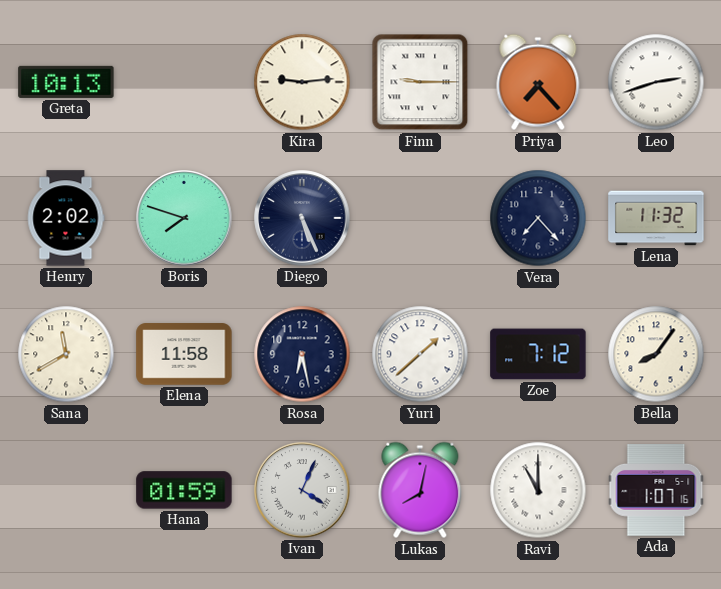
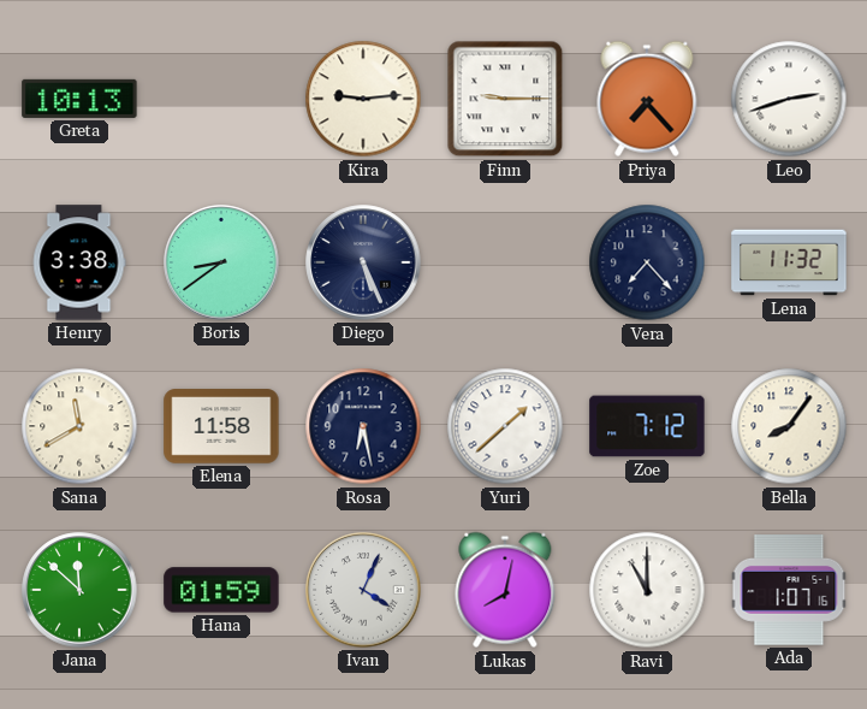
Henry: 2:02 -> 3:38 (79, 262)
Boris: 7:48 -> 8:39 (221, 262)
Jana: none -> 11:52 (79, 590)
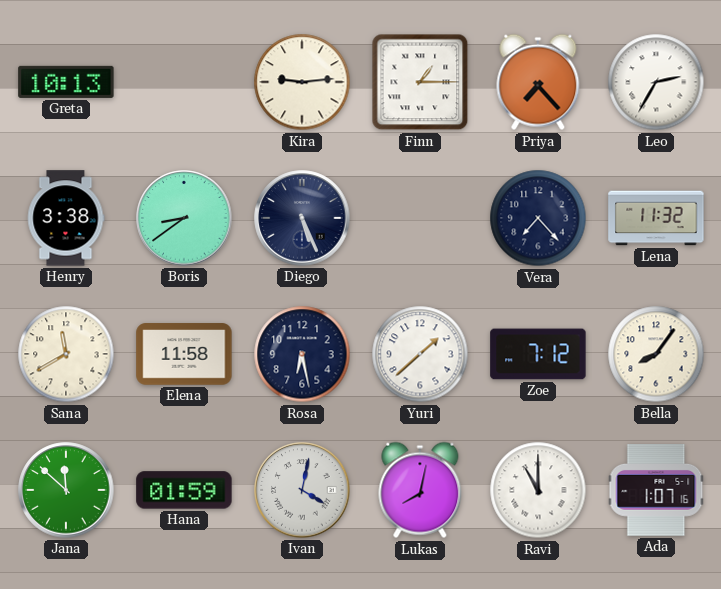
Finn: 9:15 -> 1:15 (420, 82)
Leo: 2:42 -> 2:35 (656, 82)
Ivan: 4:04 -> 4:02 (302, 490)
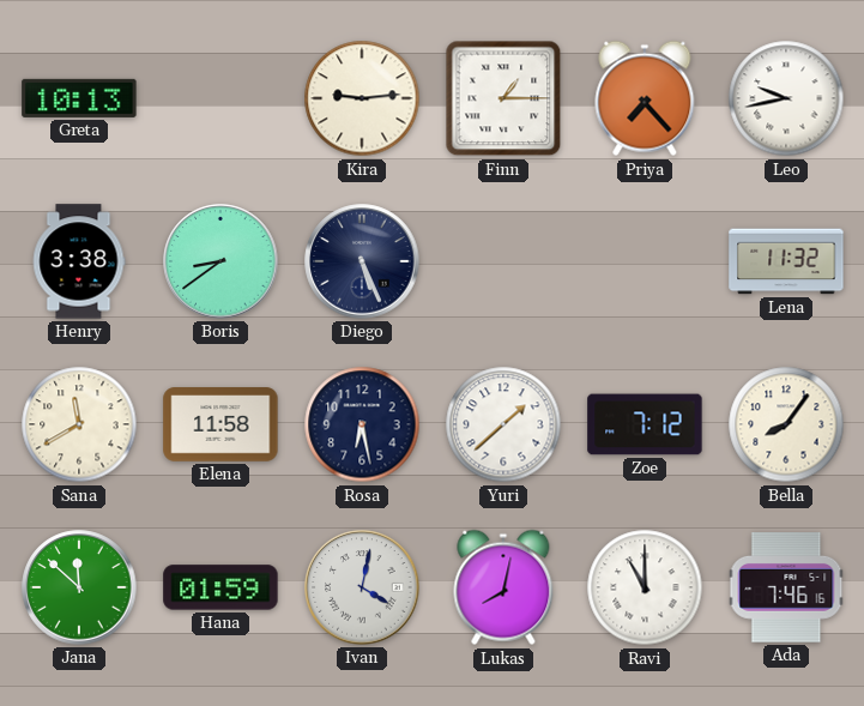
Leo: 2:35 -> 9:43 (786, 98)
Vera: 7:23 -> none (538, 218)
Ada: 1:07 -> 7:46 (786, 589)
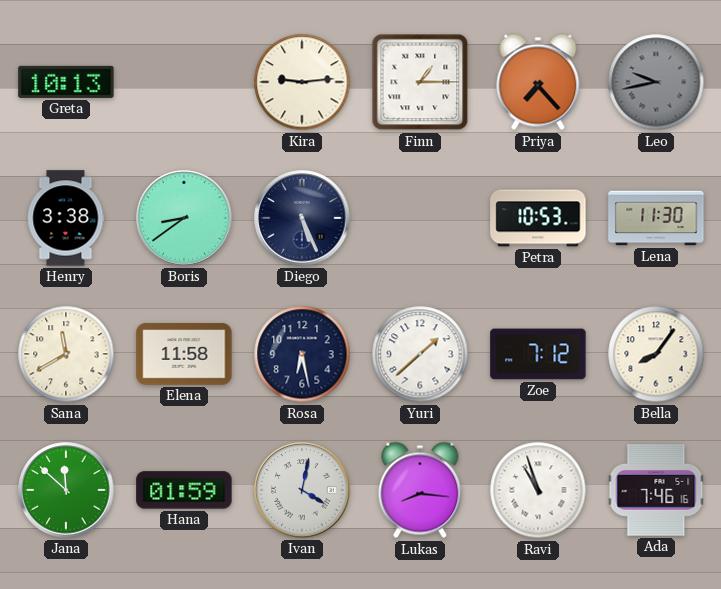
Leo dial: white -> grey (656, 82)
Petra: none -> 10:53 (538, 218)
Lena: 11:32 -> 11:30 (656, 218)
Lukas: 8:02 -> 8:16 (420, 490)
Ravi: 11:00 -> 10:57 (538, 490)
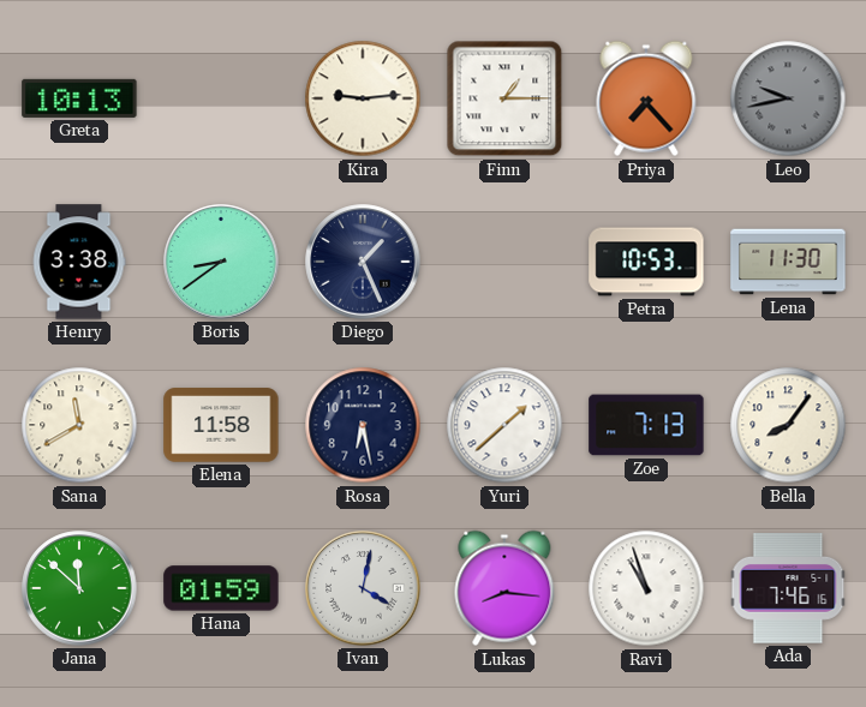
Diego: 5:26 -> 1:26 (363, 262)
Zoe: 7:12 -> 7:13 (646, 425)
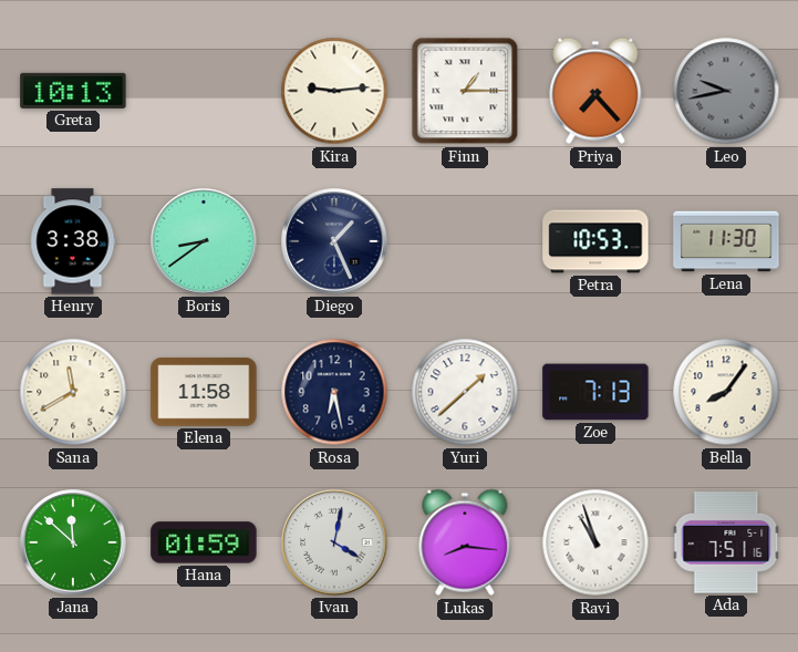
Ada: 7:46 -> 7:51 (726, 544)
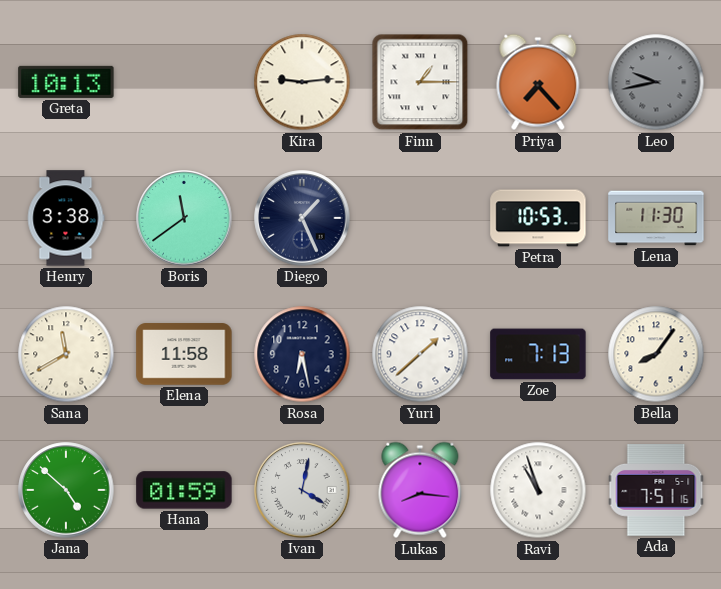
Boris: 8:39 -> 11:39 (184, 218)
Jana: 11:52 -> 4:52 (66, 490)
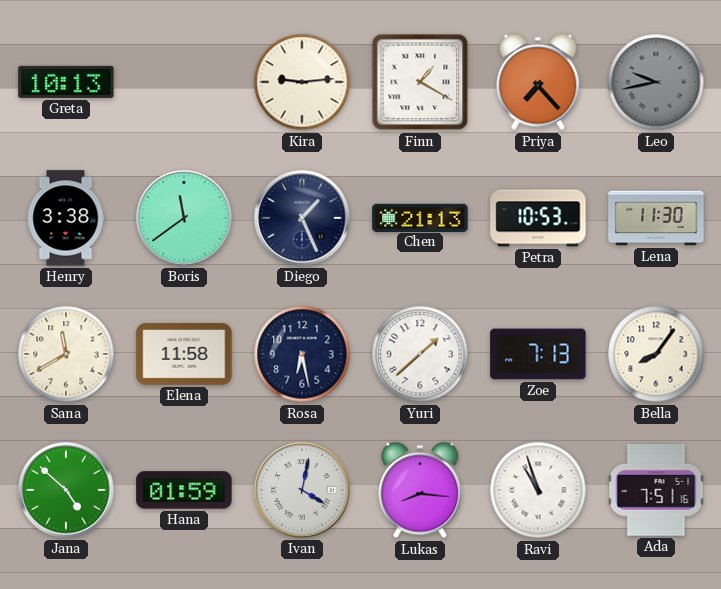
Finn: 1:15 -> 1:20 (420, 82)
Chen: none -> 21:13 (420, 217)
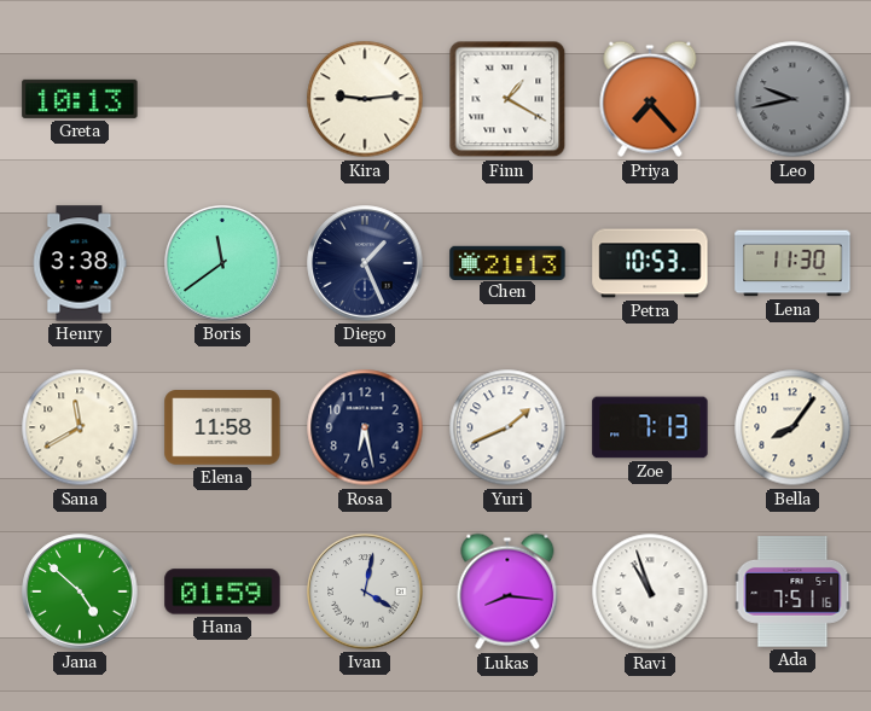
Yuri: 1:38 -> 1:41 (507, 427)
